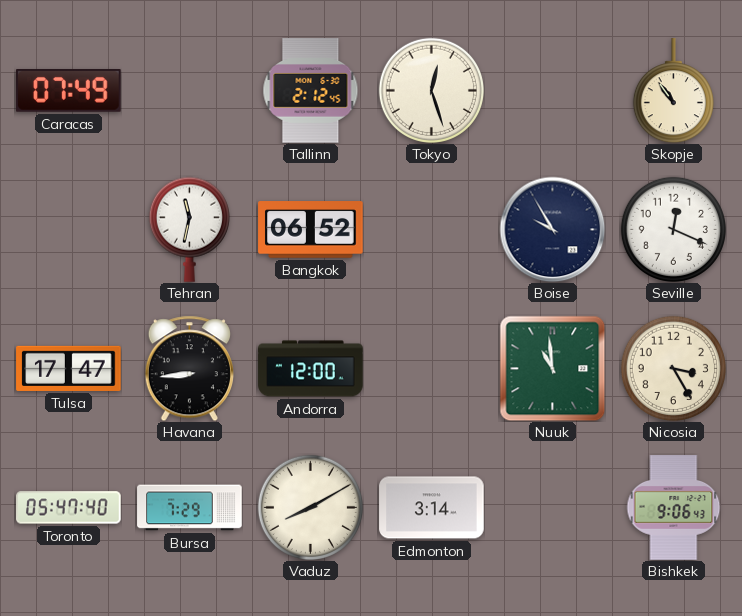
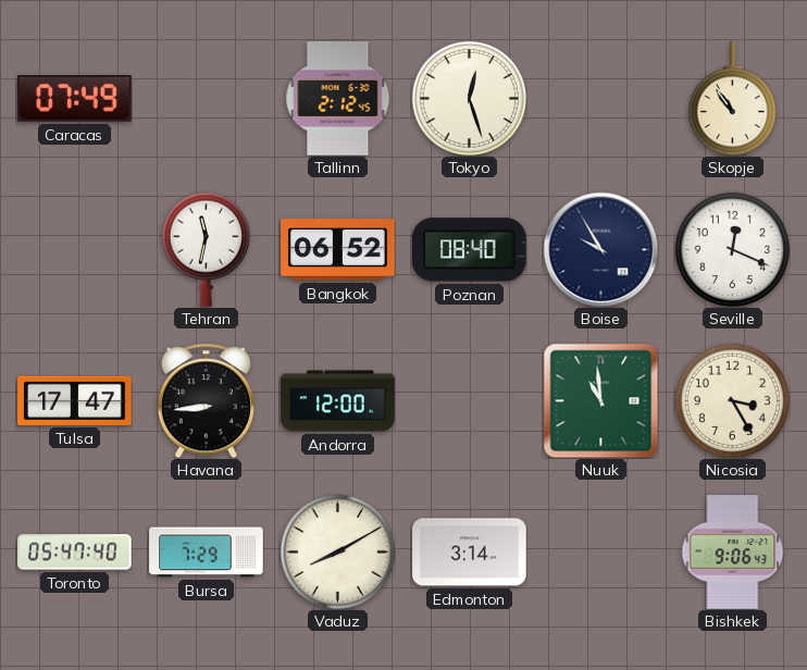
Poznan: none -> 08:40 (470, 250)
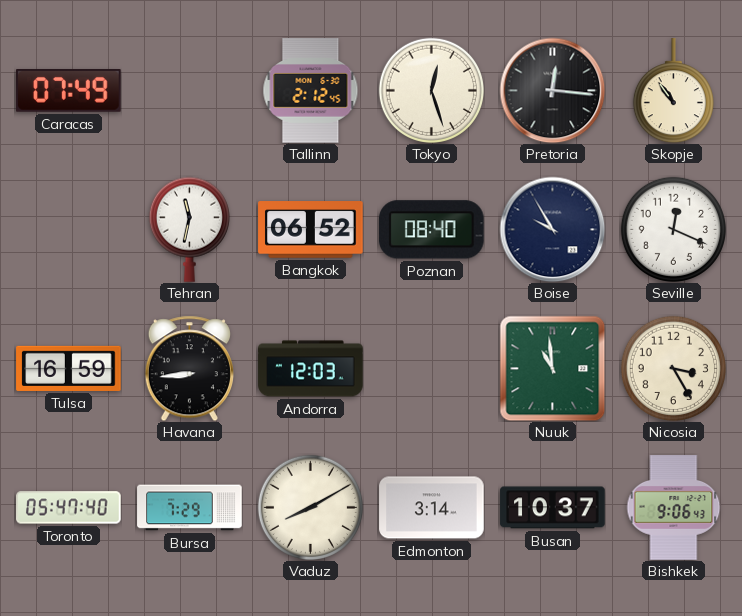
Pretoria: none -> 12:16 (552, 90)
Tulsa: 17:47 -> 16:59 (69, 368)
Andorra: 12:00 -> 12:03 (311, 369)
Busan: none -> 10:37 (553, 508)
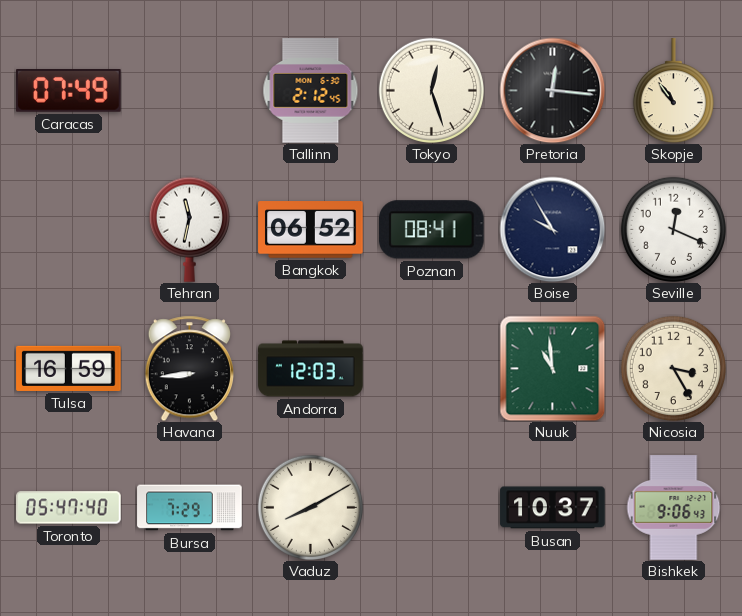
Poznan: 08:40 -> 08:41 (432, 230)
Edmonton: 3:14 -> none (432, 508)
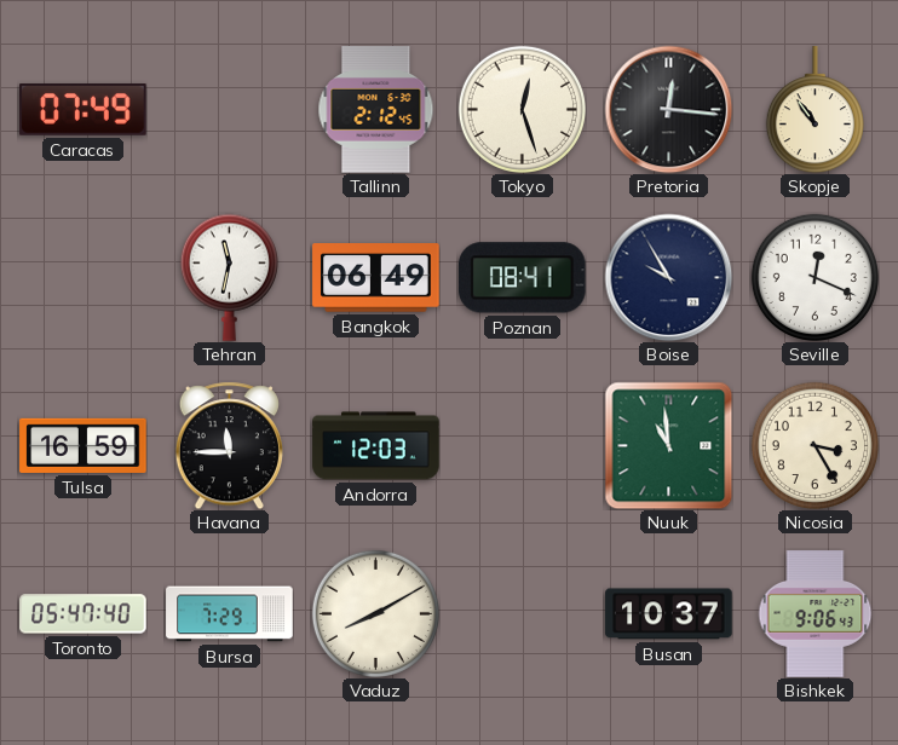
Bangkok: 06:52 -> 06:49 (376, 278)
Havana: 8:44 -> 11:45 (229, 445)
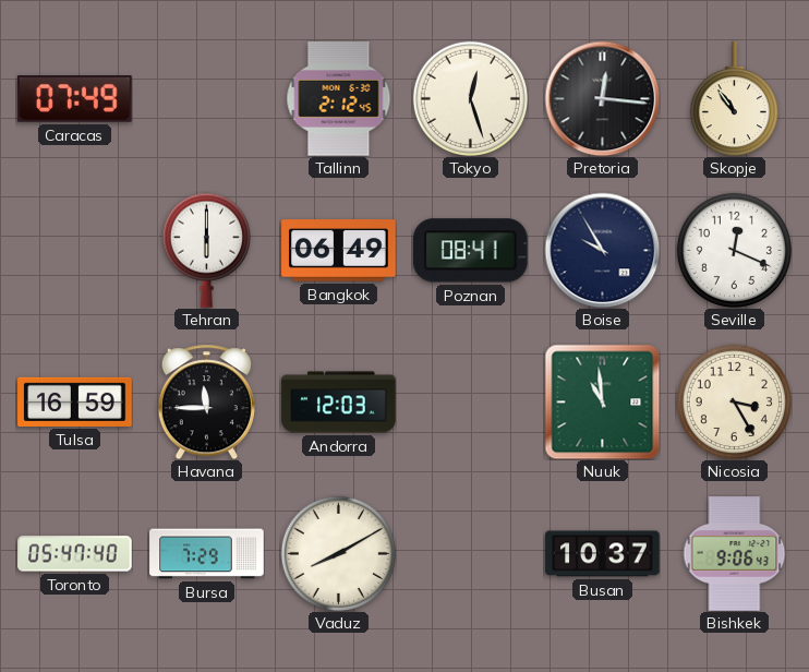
Tehran: 11:32 -> 6:00 (206, 250)
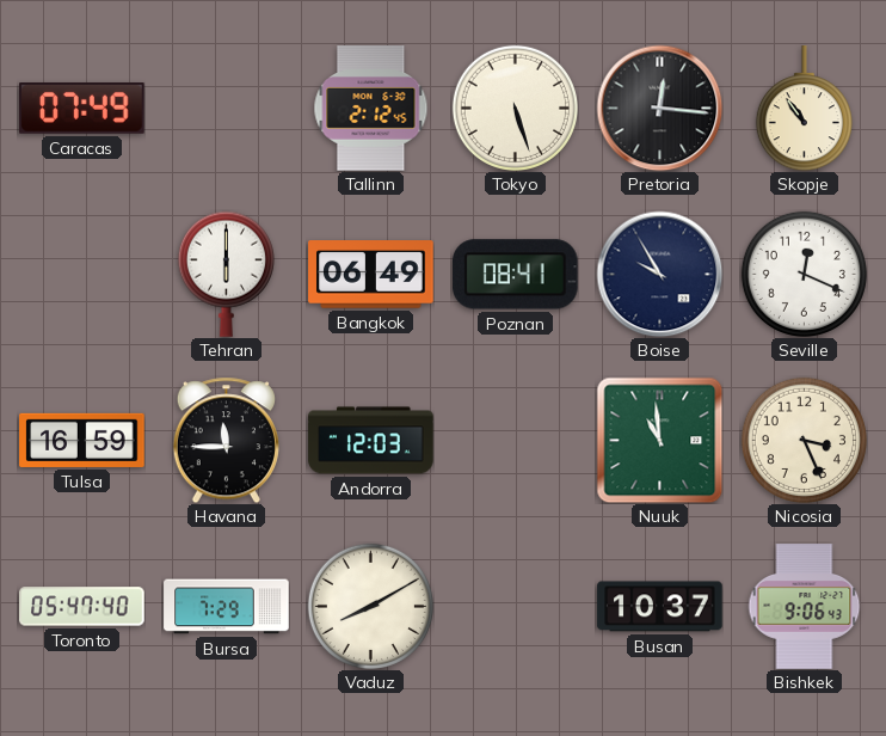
Tokyo: 12:27 -> 5:27 (515, 108)
Nicosia: 3:25 -> 3:26 (804, 440)
